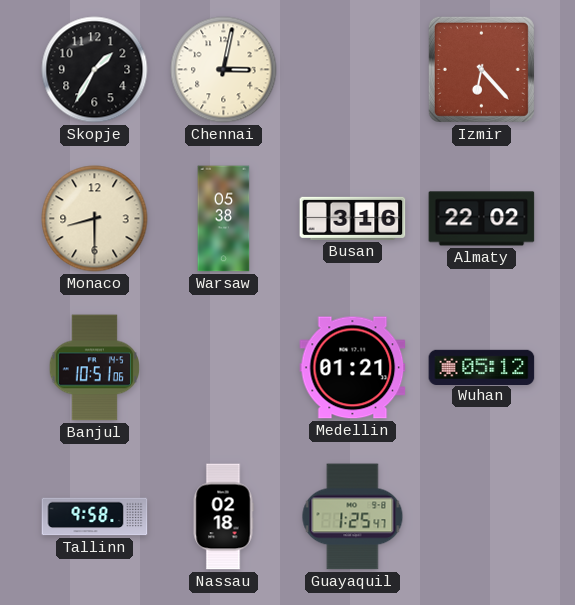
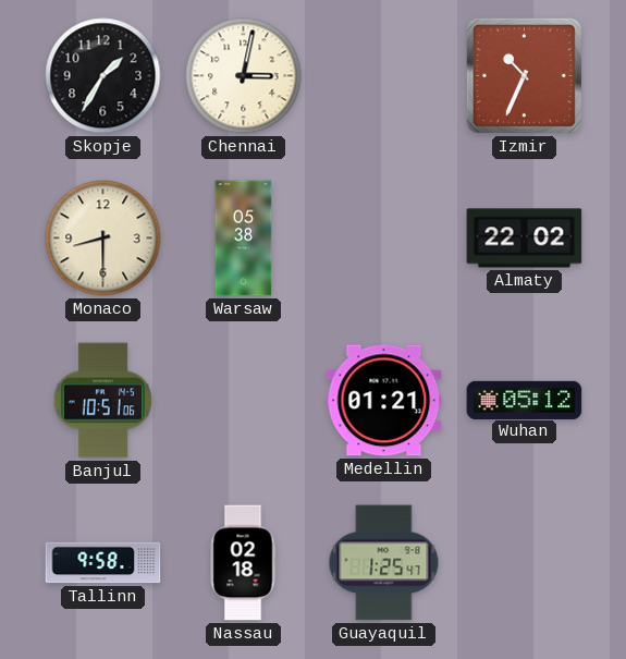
Izmir: 6:23 -> 10:34 (524, 75)
Busan: 3:16 -> none (353, 218)
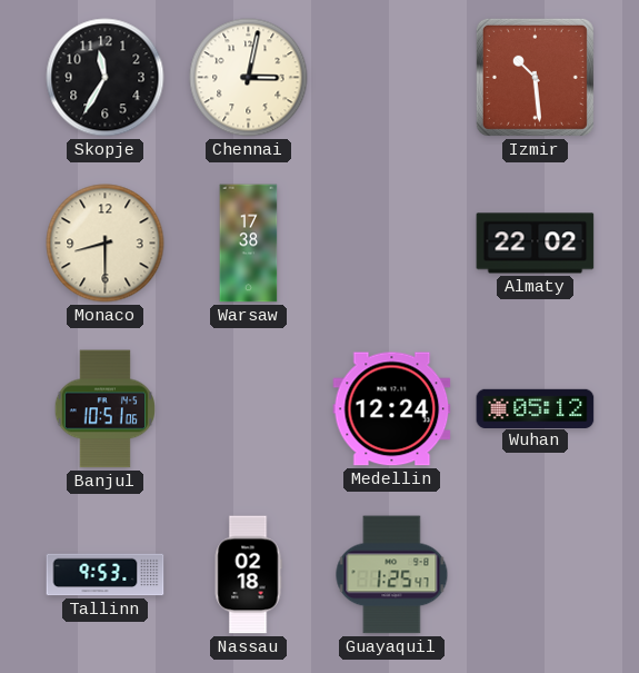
Skopje: 1:35 -> 11:35 (106, 78)
Izmir: 10:34 -> 10:29 (535, 77)
Warsaw: 05:38 -> 17:38 (249, 244)
Medellin: 01:21 -> 12:24 (392, 409)
Tallinn: 9:58 -> 9:53 (106, 575)
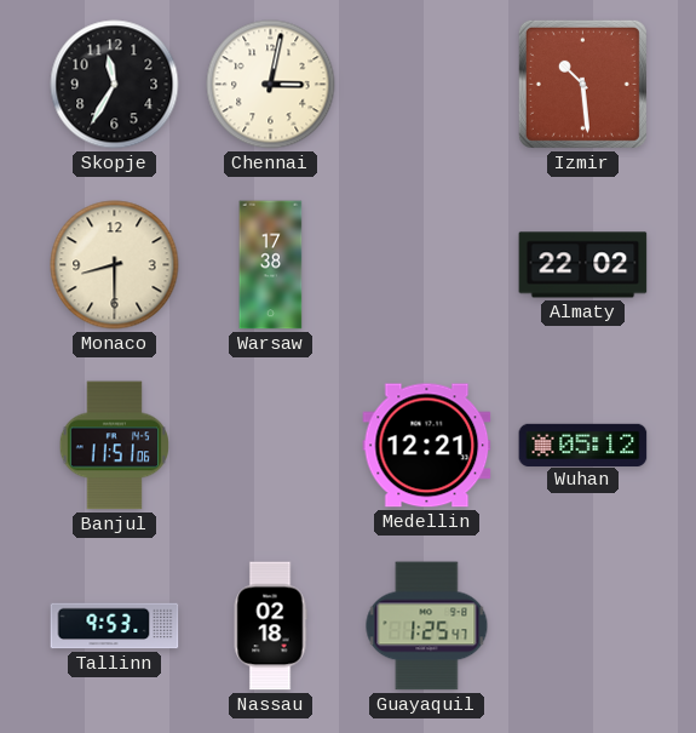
Banjul: 10:51 -> 11:51 (114, 446)
Medellin: 12:24 -> 12:21 (427, 446)
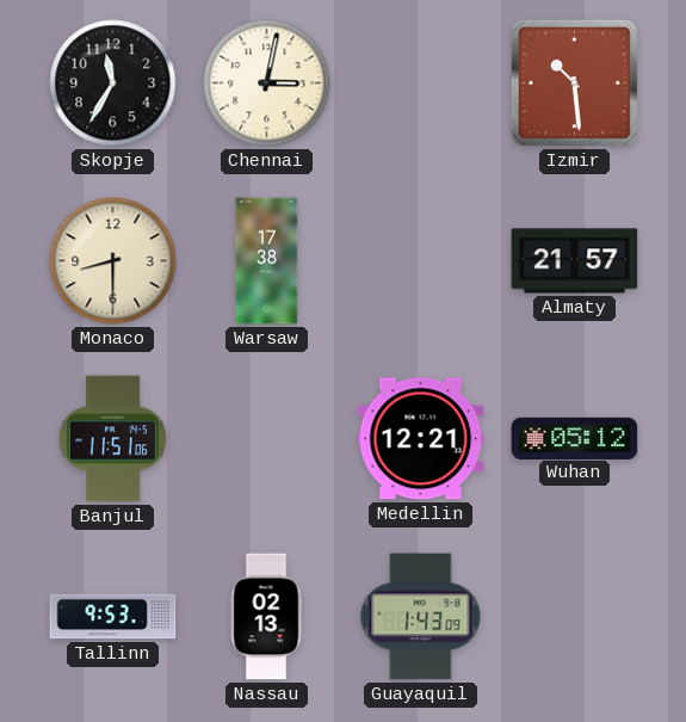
Almaty: 22:02 -> 21:57 (575, 261)
Nassau: 02:18 -> 02:13 (266, 617)
Guayaquil: 1:25 -> 1:43 (421, 617)
